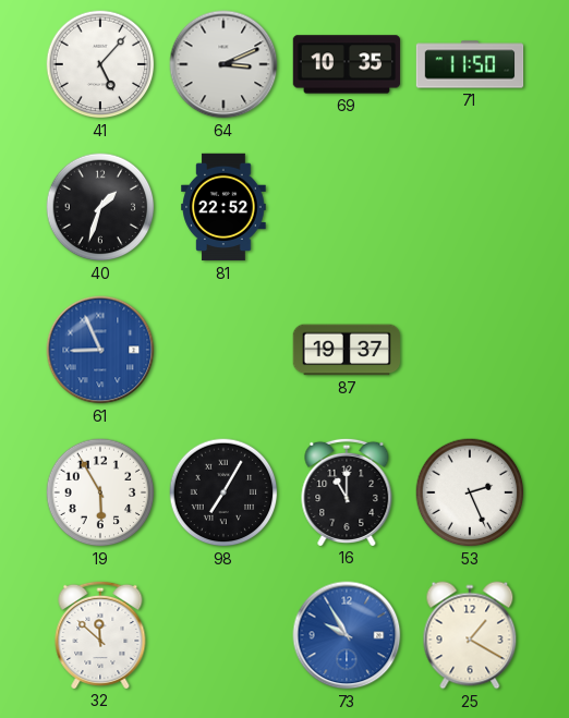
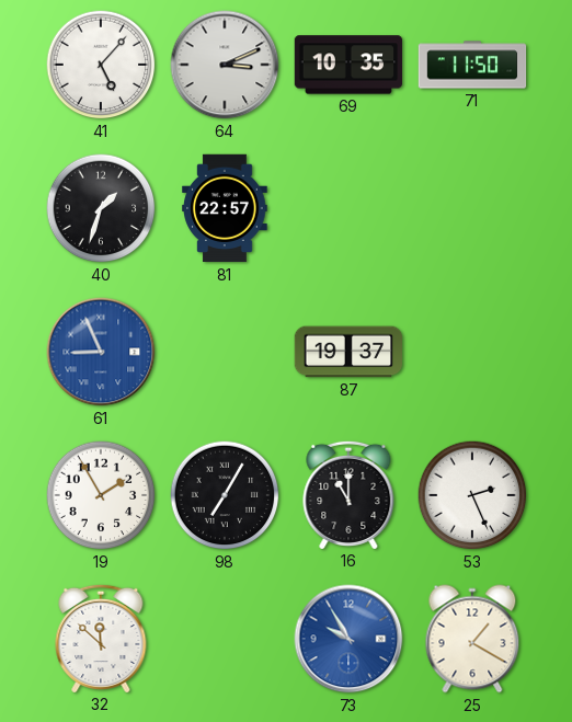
81: 22:52 -> 22:57 (225, 208)
19: 5:55 -> 1:55 (101, 495)
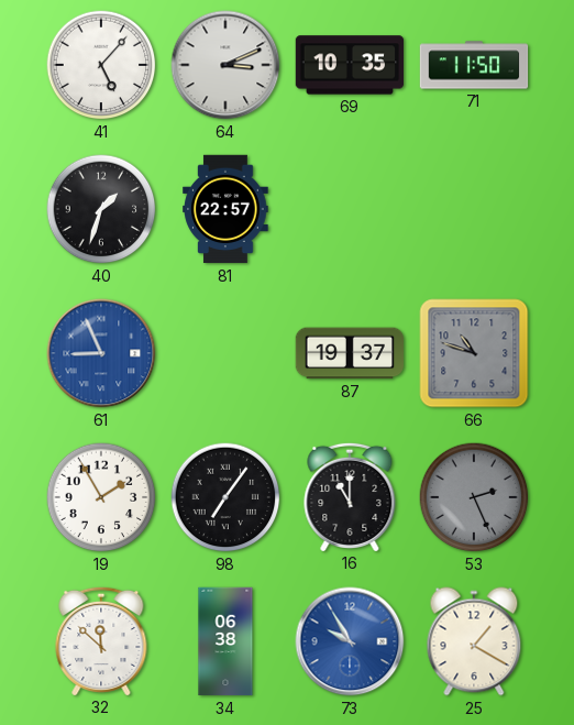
66: none -> 10:48 (474, 353)
98: 7:05 -> 7:06 (225, 497)
53 dial: white -> grey (474, 497)
34: none -> 06:38 (225, 641)
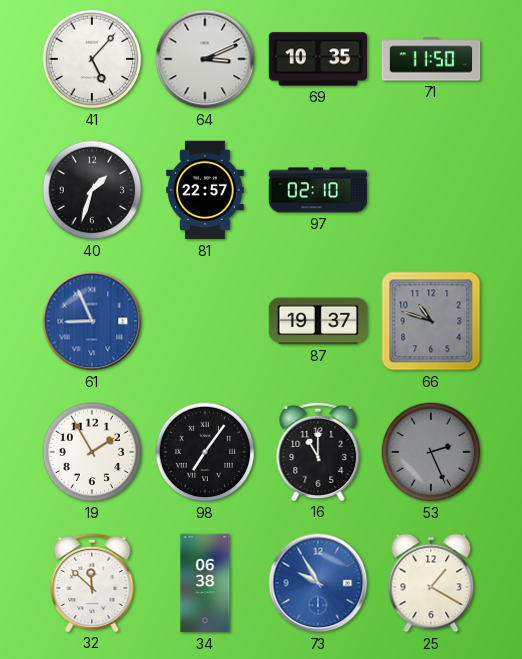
97: none -> 02:10 (318, 190)
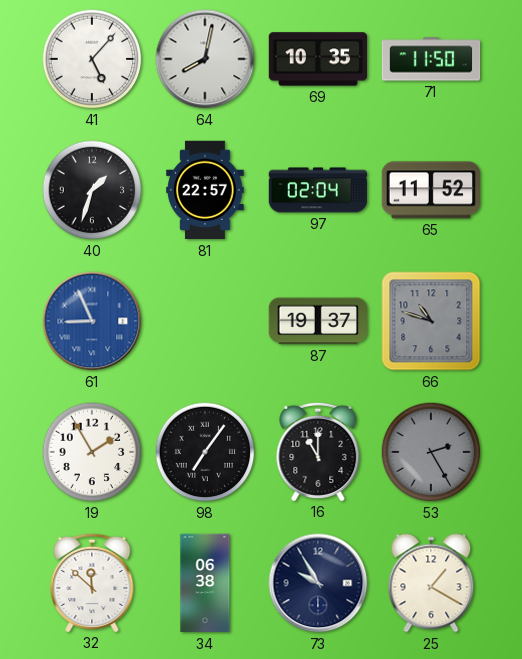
64: 3:11 -> 8:02 (205, 59)
97: 02:10 -> 02:04 (318, 190)
65: none -> 11:52 (431, 190)
53: 2:26 -> 2:25 (431, 452)
73 dial: blue -> navy (318, 583)
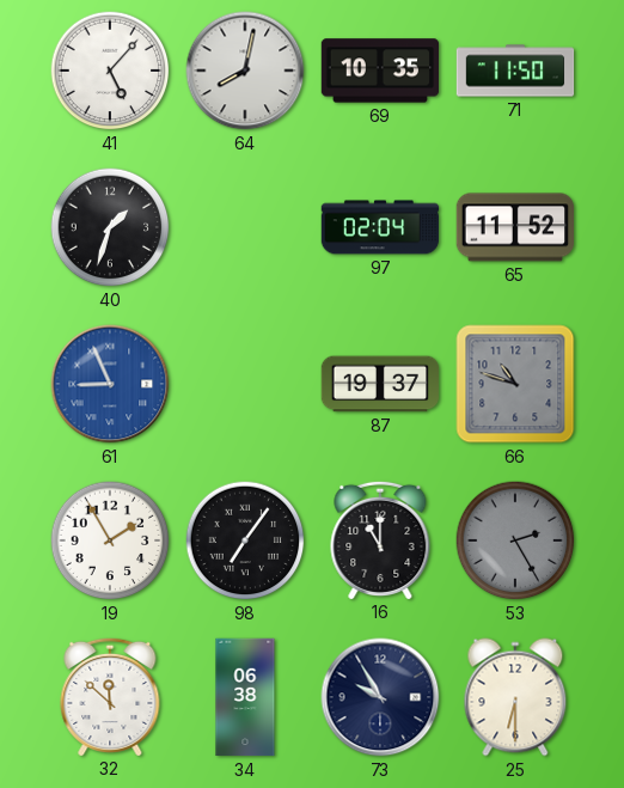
81: 22:57 -> none (205, 190)
25: 1:20 -> 6:30 (515, 697)
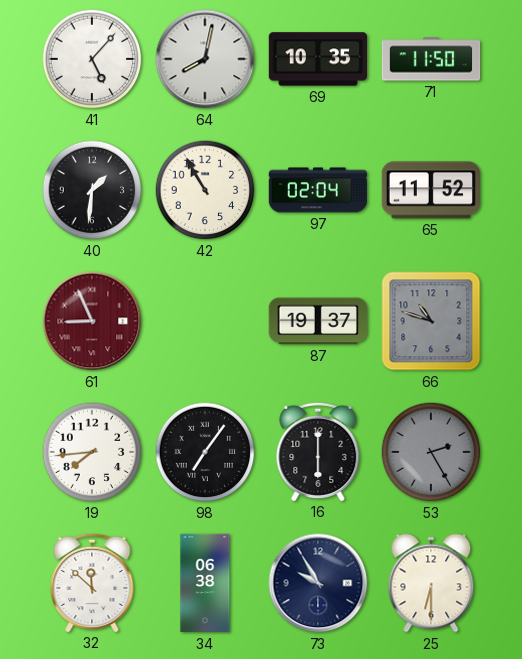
40: 1:33 -> 1:31 (92, 190)
42: none -> 10:55 (205, 190)
61 dial: blue -> burgundy (92, 321)
19: 1:55 -> 7:44 (92, 452)
16: 11:00 -> 6:00 (318, 451)
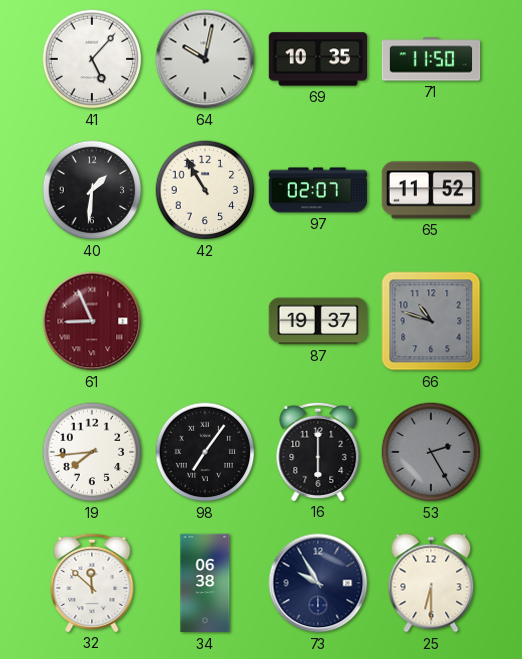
64: 8:02 -> 10:02 (205, 59)
97: 02:04 -> 02:07 (318, 190)
